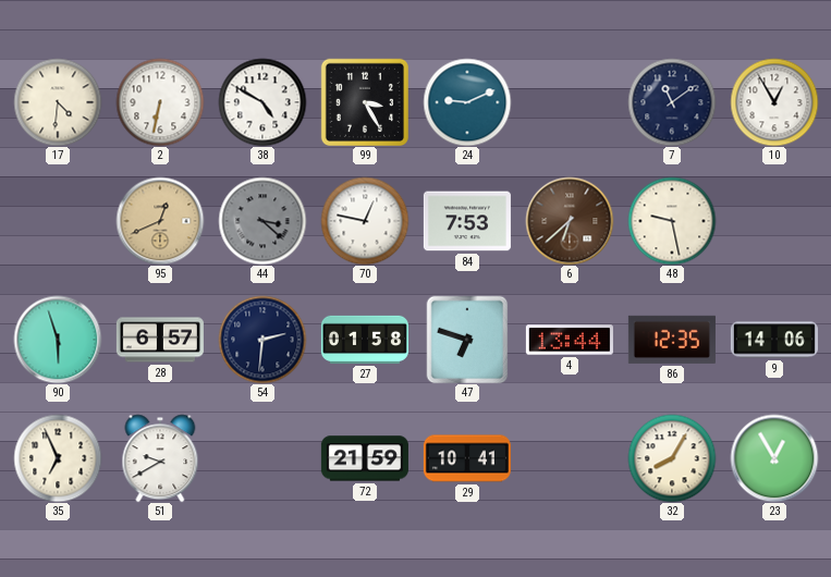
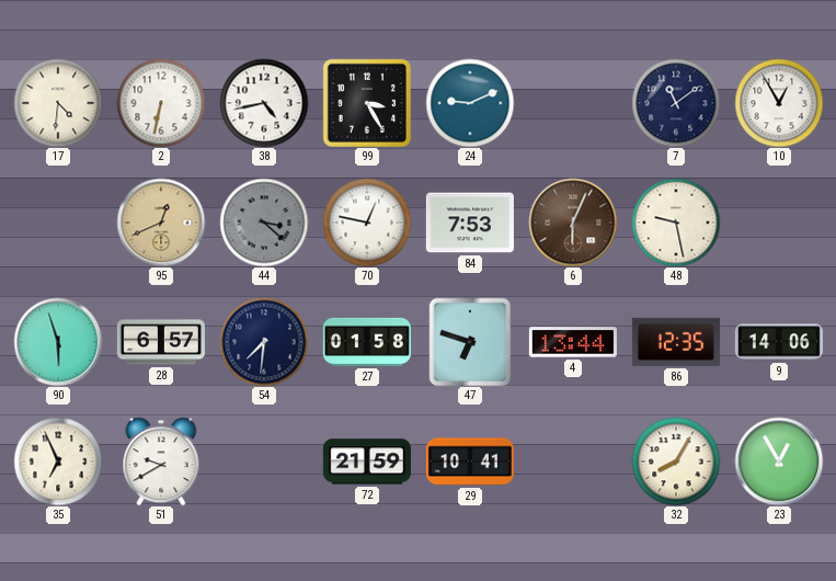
38: 4:50 -> 4:43 (264, 103)
6: 6:38 -> 6:04 (573, 223)
54: 2:31 -> 7:31 (264, 342)
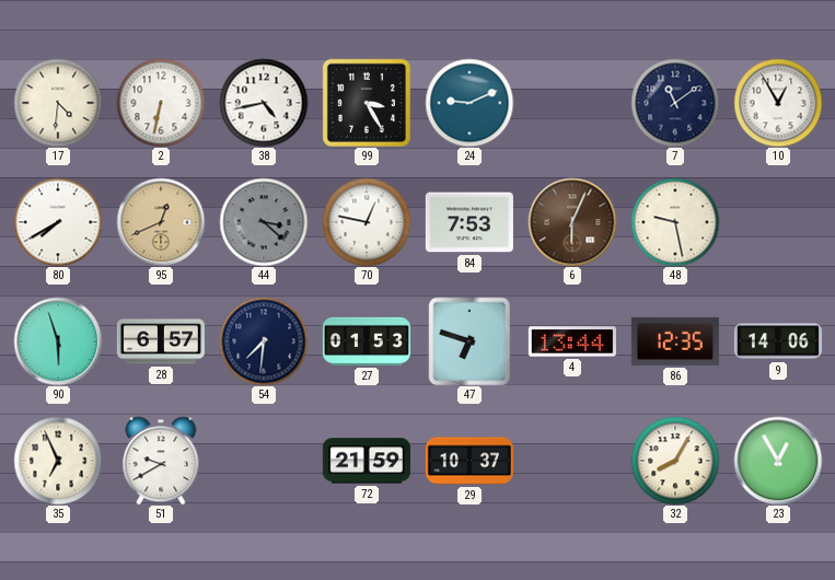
80: none -> 7:40 (58, 222)
27: 01:58 -> 01:53 (367, 341)
29: 10:41 -> 10:37 (469, 461)
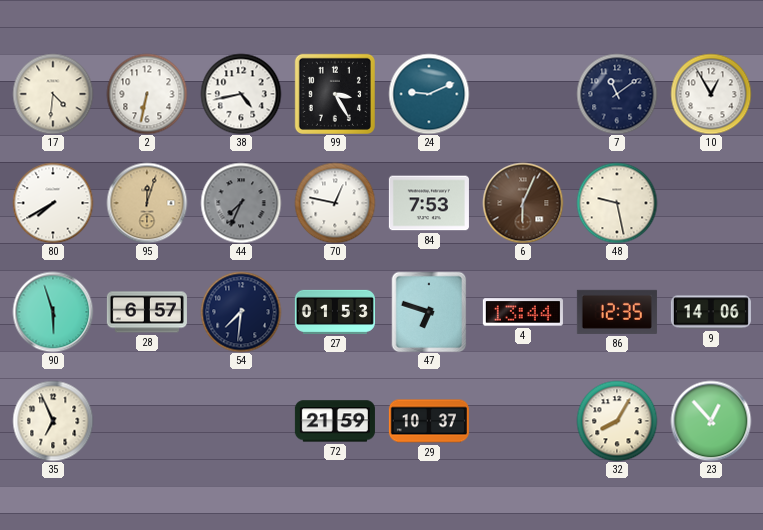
95: 12:41 -> 12:03 (147, 203)
44: 3:22 -> 7:34 (241, 203)
51: 9:40 -> none (161, 461)
23: 12:55 -> 12:53 (711, 421)
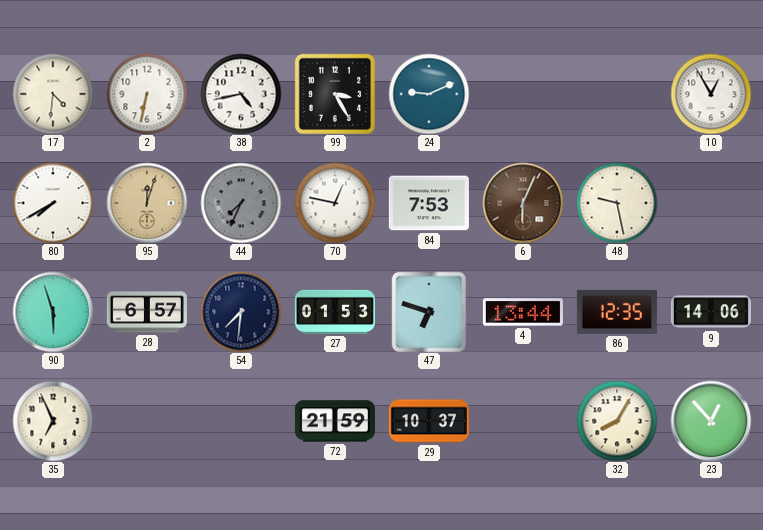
7: 11:09 -> none (617, 94)
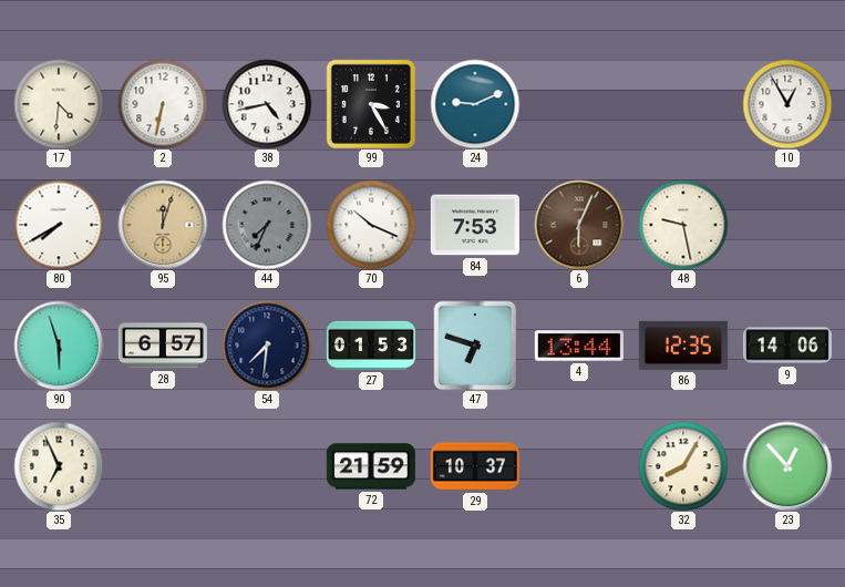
70: 12:47 -> 10:19 (371, 225)
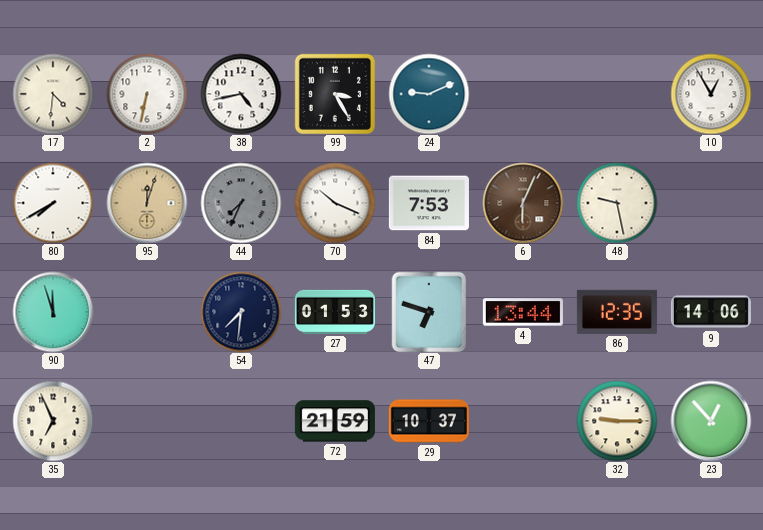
90: 5:57 -> 11:57 (53, 312)
28: 6:57 -> none (163, 346)
32: 8:05 -> 9:15 (617, 421)
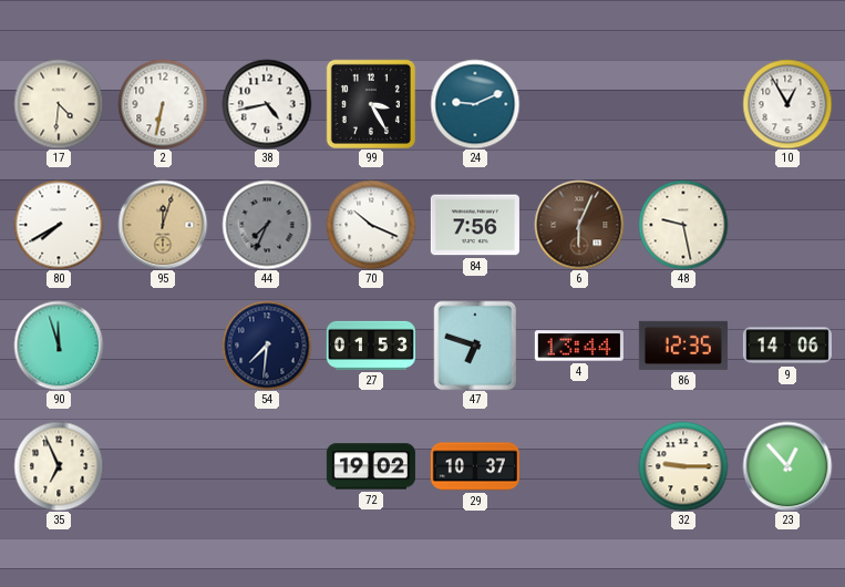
84: 7:53 -> 7:56 (475, 225)
72: 21:59 -> 19:02 (371, 466)
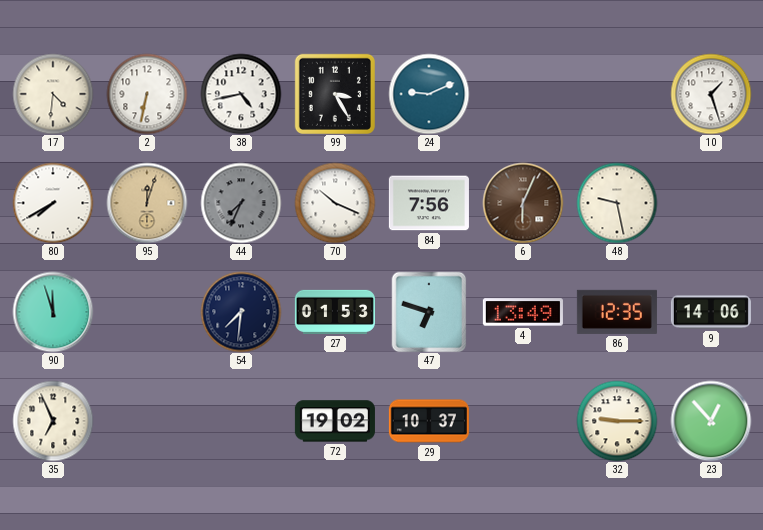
10: 12:55 -> 1:27 (711, 94)
4: 13:44 -> 13:49 (523, 312)
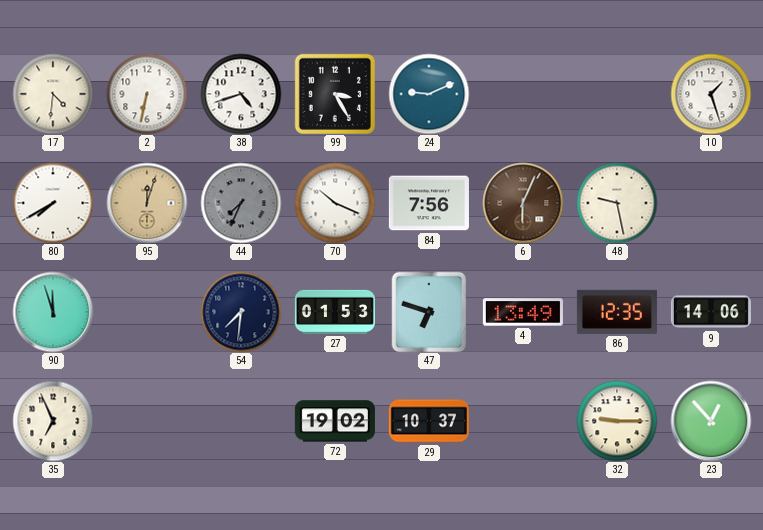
38: 4:43 -> 4:42 (241, 94)
